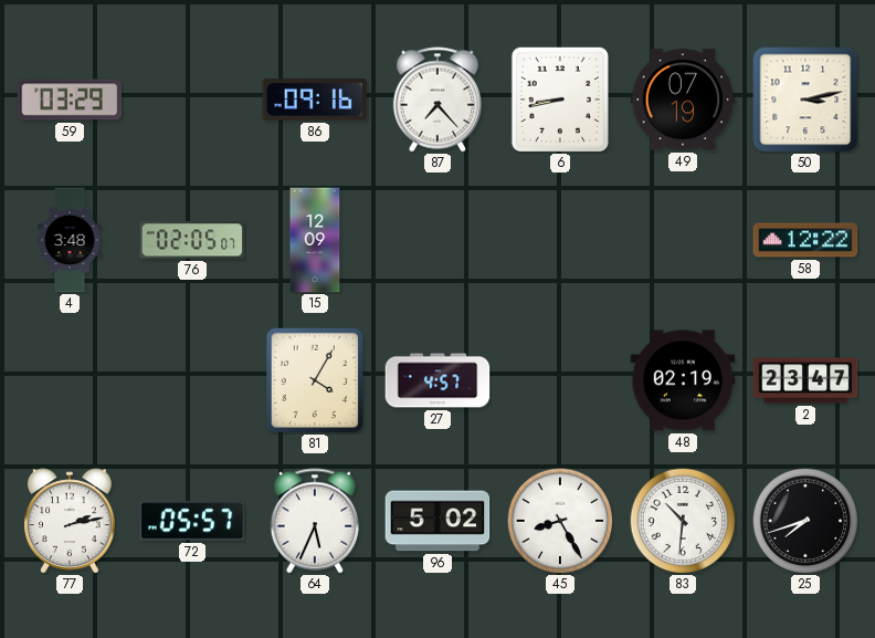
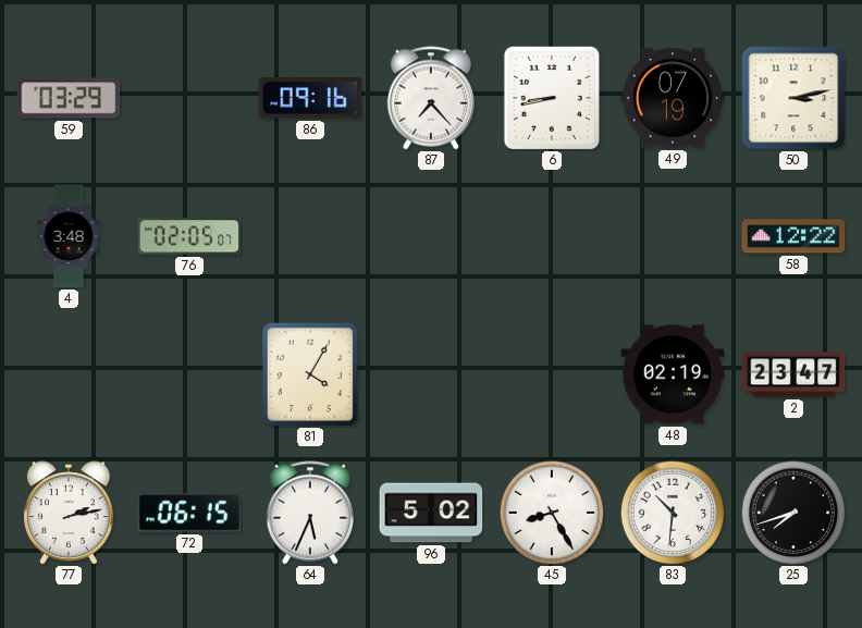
15: 12:09 -> none (315, 240)
27: 4:57 -> none (438, 380)
72: 05:57 -> 06:15 (189, 513)
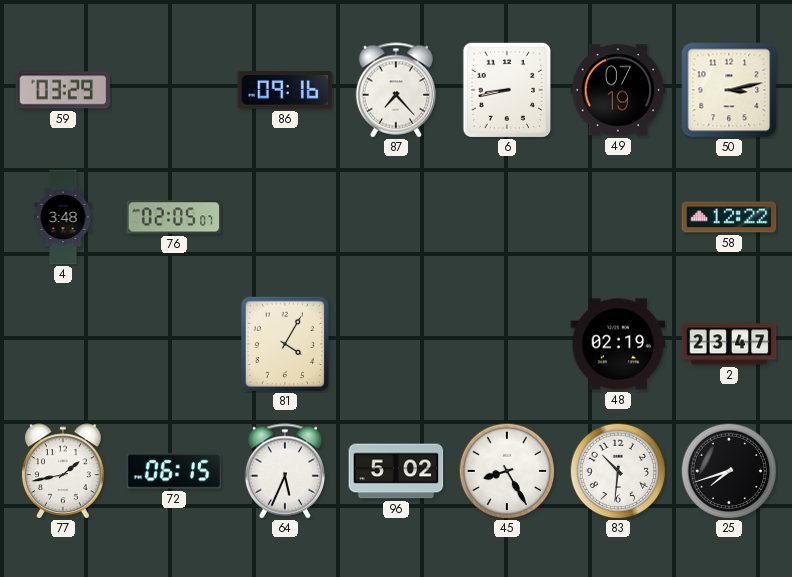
77: 2:13 -> 1:43 (63, 471)
